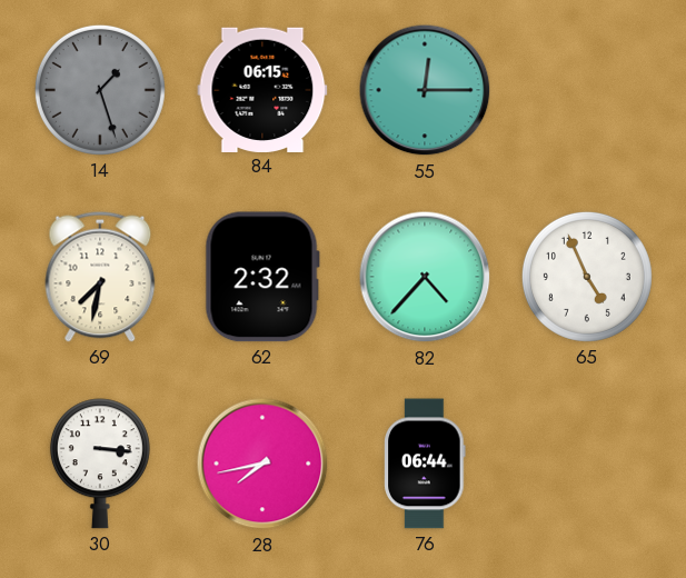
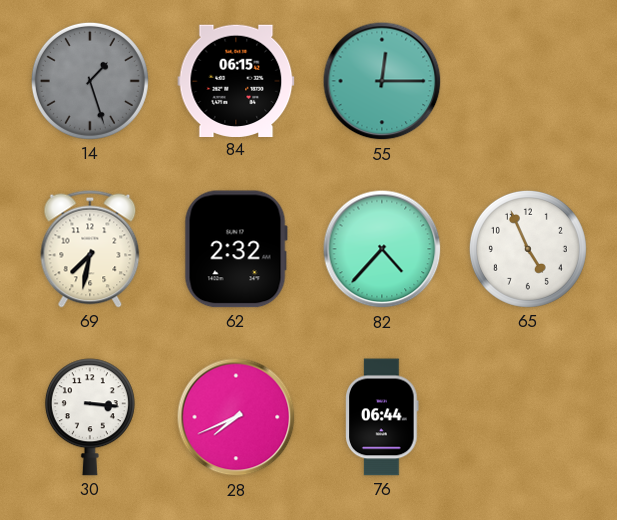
28: 7:43 -> 7:41 (236, 417)
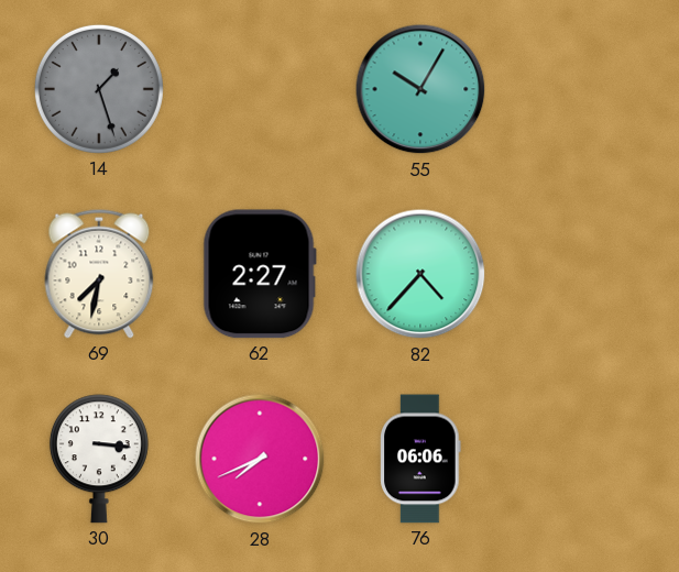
84: 06:15 -> none (236, 80)
55: 12:15 -> 10:05 (420, 89)
62: 2:32 -> 2:27 (260, 274)
65: 4:56 -> none (528, 249)
76: 06:44 -> 06:06 (420, 459)
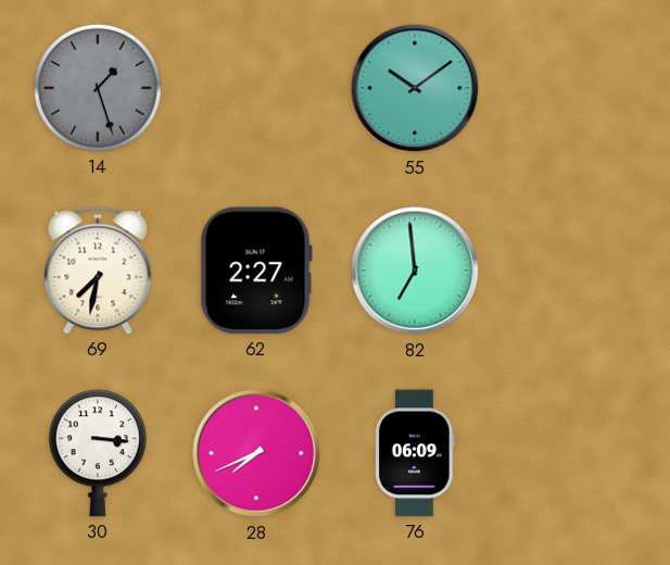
55: 10:05 -> 10:09 (415, 88)
82: 4:37 -> 6:59 (415, 271)
76: 06:06 -> 06:09 (415, 453)
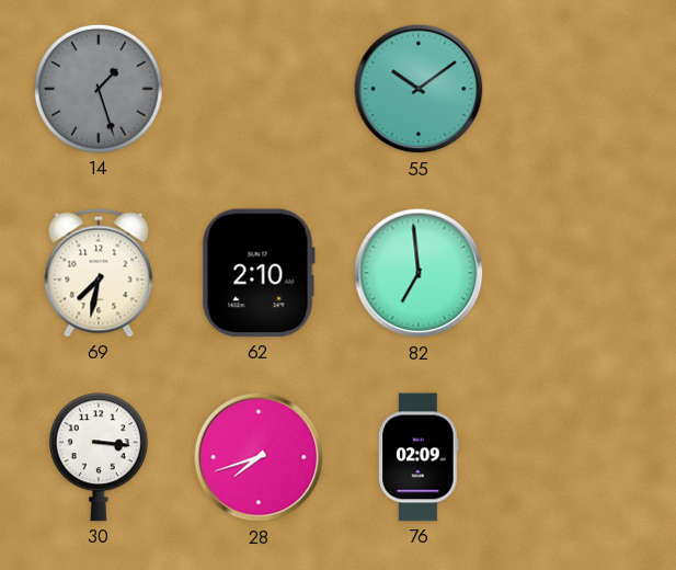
62: 2:27 -> 2:10 (259, 273)
28: 7:41 -> 7:42 (259, 457)
76: 06:09 -> 02:09 (419, 457)
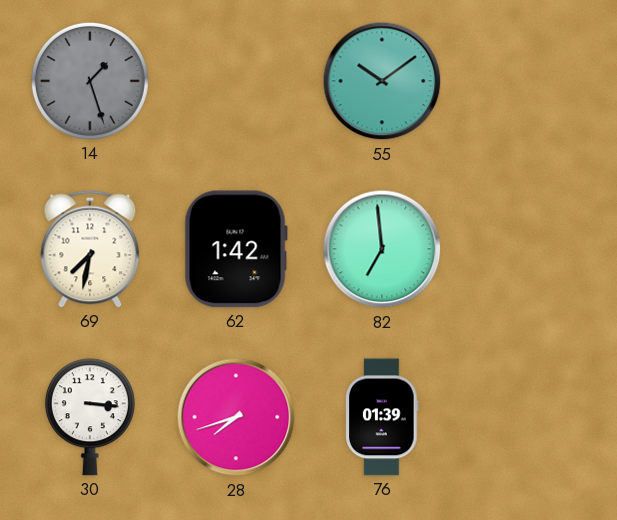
62: 2:10 -> 1:42 (236, 249)
76: 02:09 -> 01:39 (382, 417)
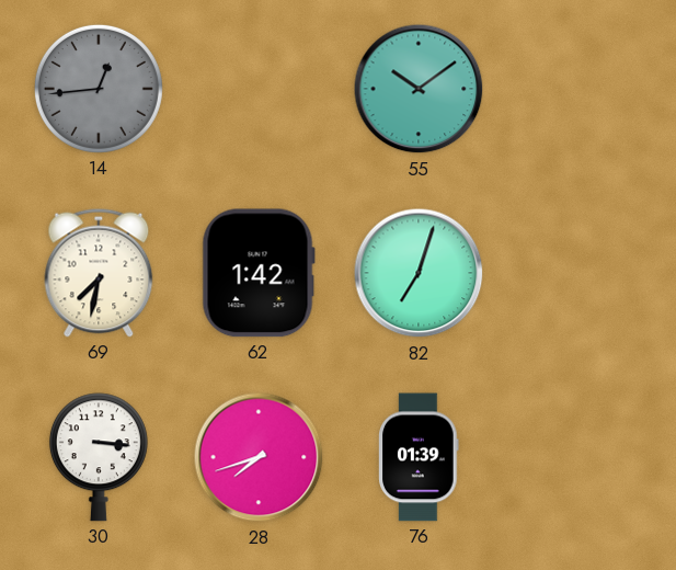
14: 1:27 -> 12:44 (99, 89)
82: 6:59 -> 7:03 (419, 273)
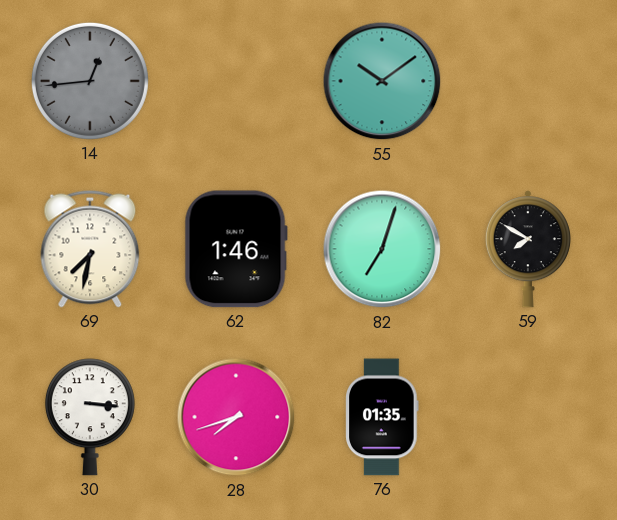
62: 1:42 -> 1:46 (236, 249)
59: none -> 7:50 (528, 249)
76: 01:39 -> 01:35 (382, 417)
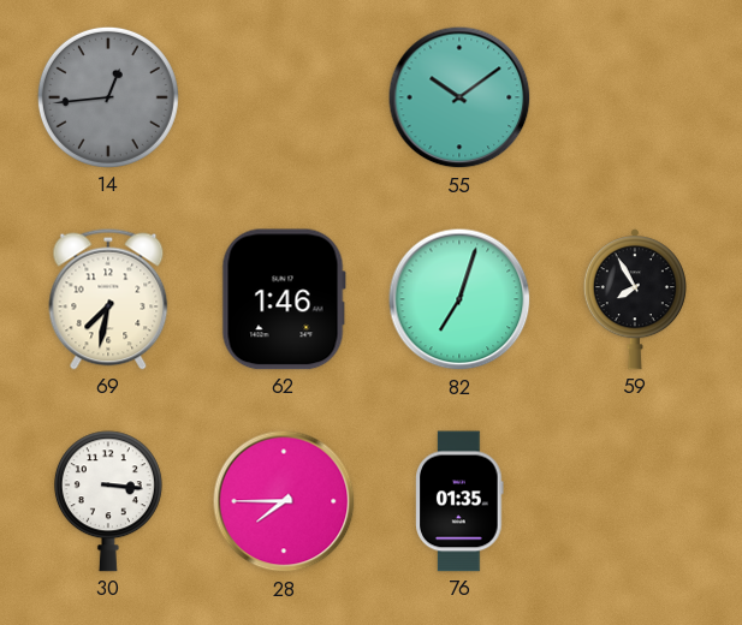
59: 7:50 -> 7:55 (635, 299)
28: 7:42 -> 7:45 (284, 501)
